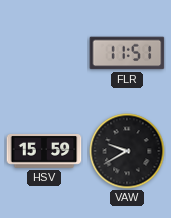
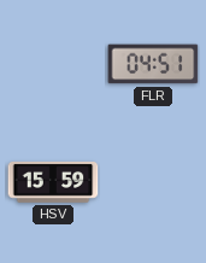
FLR: 11:51 -> 04:51 (153, 64)
VAW: 9:40 -> none (127, 151)
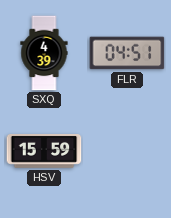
SXQ: none -> 4:39 (44, 53)
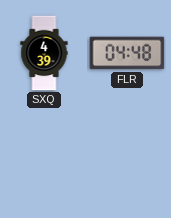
FLR: 04:51 -> 04:48 (127, 53)
HSV: 15:59 -> none (44, 152)
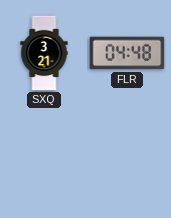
SXQ: 4:39 -> 3:21 (44, 53)
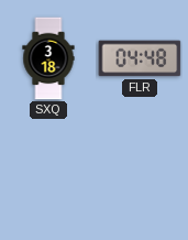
SXQ: 3:21 -> 3:18 (48, 58)
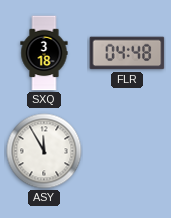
ASY: none -> 11:55 (44, 151)
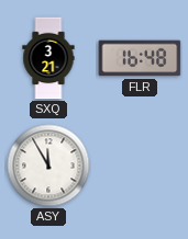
SXQ: 3:18 -> 3:21 (48, 58)
FLR: 04:48 -> 16:48 (140, 58)
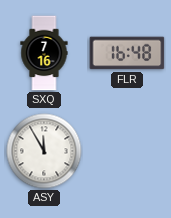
SXQ: 3:21 -> 7:16 (44, 53)
